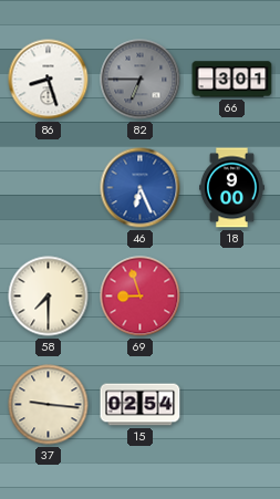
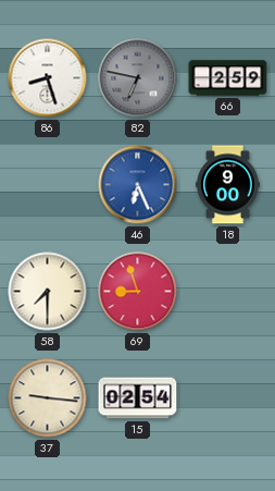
82: 6:45 -> 6:47 (138, 78)
66: 3:01 -> 2:59 (228, 78)
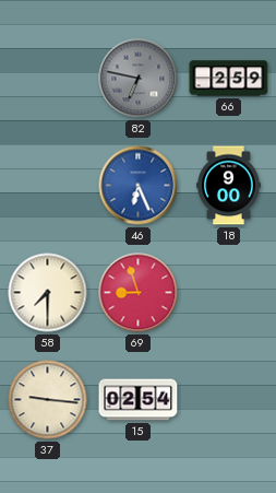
86: 8:27 -> none (48, 78)
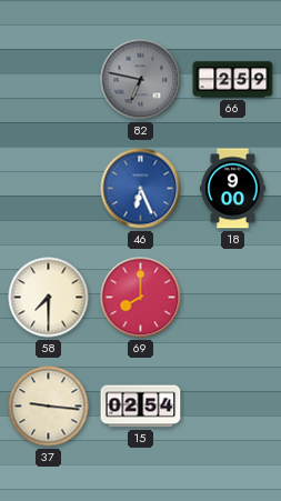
69: 8:57 -> 8:00 (141, 298)
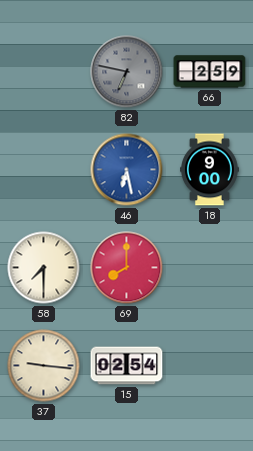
46: 6:26 -> 6:28 (127, 170)
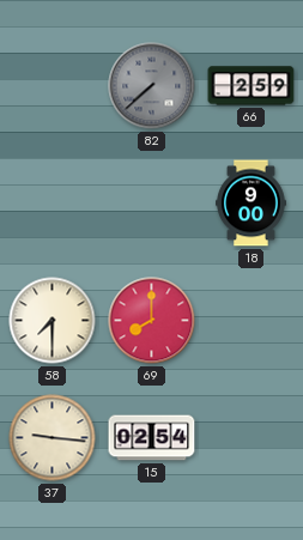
82: 6:47 -> 7:38 (152, 86)
46: 6:28 -> none (127, 170)
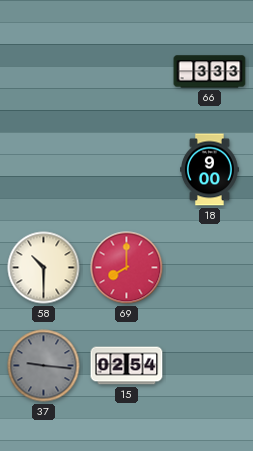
82: 7:38 -> none (152, 86)
66: 2:59 -> 3:33 (210, 72)
58: 7:30 -> 10:30 (44, 268)
37 dial: cream -> grey (44, 366)
